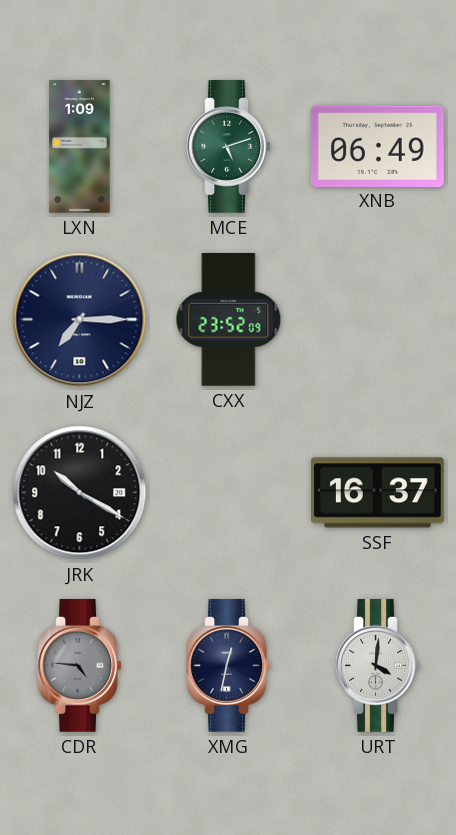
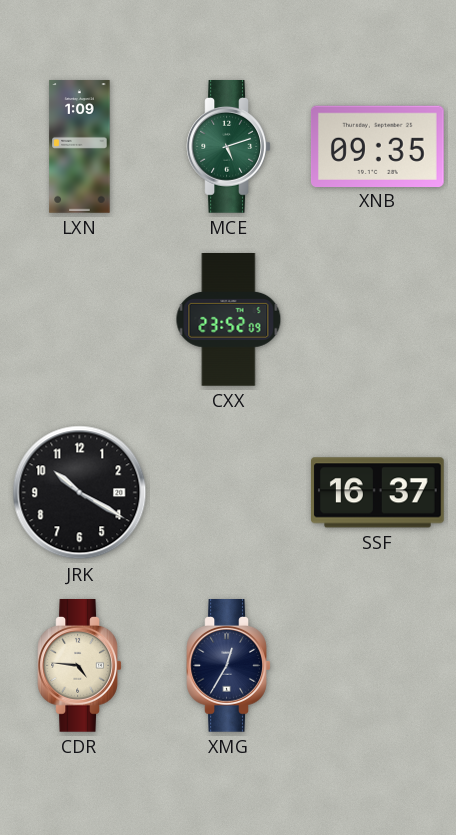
XNB: 06:49 -> 09:35 (378, 146)
NJZ: 7:15 -> none (80, 320)
CDR dial: grey -> cream (80, 666)
XMG: 12:32 -> 12:35 (229, 666)
URT: 4:01 -> none (378, 666)
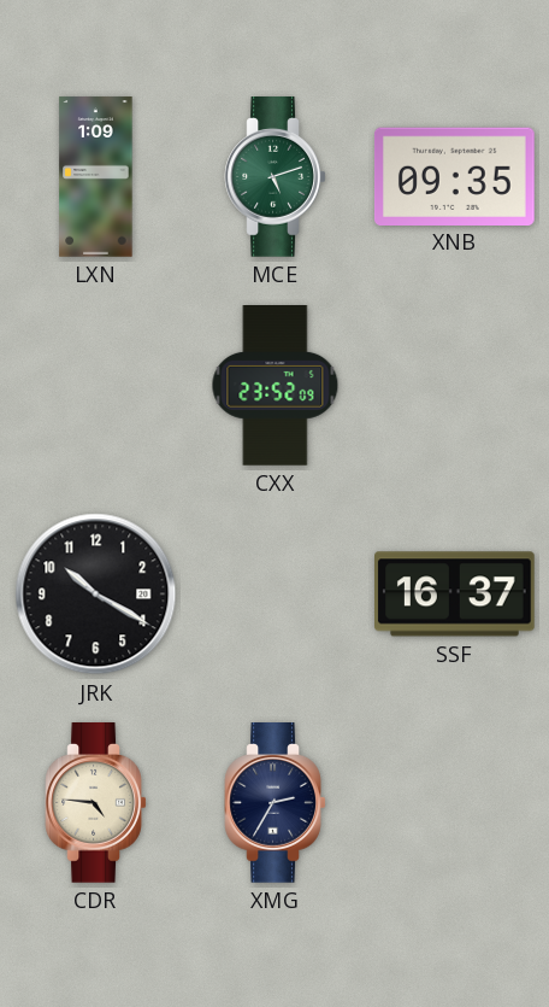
XMG: 12:35 -> 2:35 (276, 803)
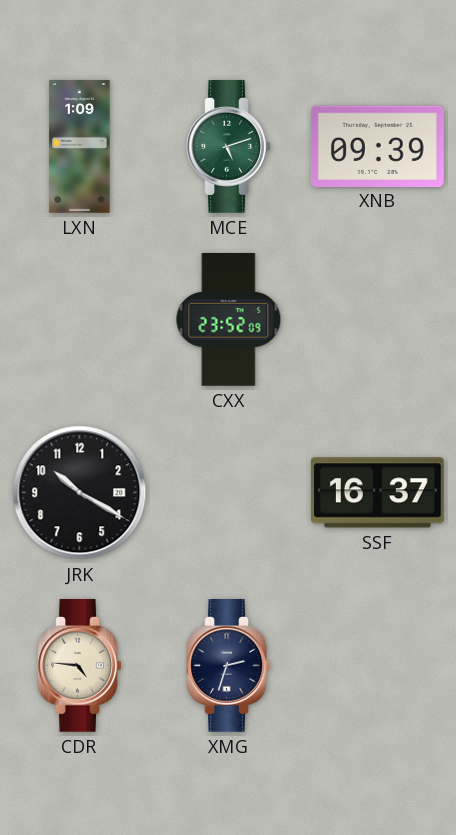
XNB: 09:35 -> 09:39 (378, 146)
XMG: 2:35 -> 2:33 (229, 666)
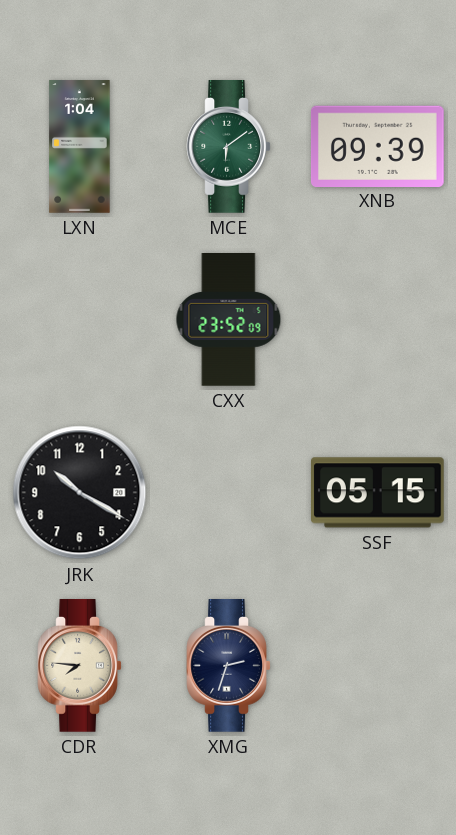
LXN: 1:09 -> 1:04 (80, 147)
MCE: 5:12 -> 6:09 (229, 147)
SSF: 16:37 -> 05:15 (378, 493)
CDR: 4:46 -> 7:46 (80, 666)
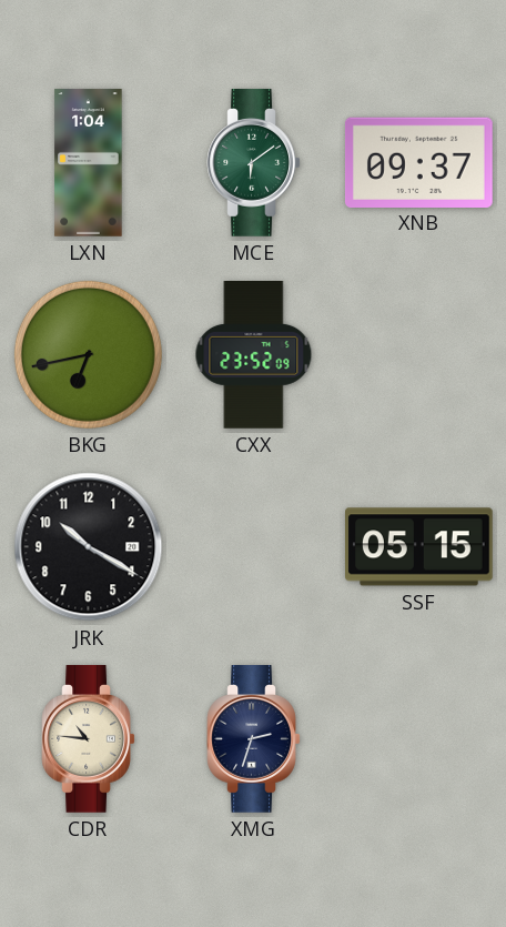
XNB: 09:39 -> 09:37 (419, 162)
BKG: none -> 6:43 (88, 354)
CDR: 7:46 -> 10:46 (89, 739)
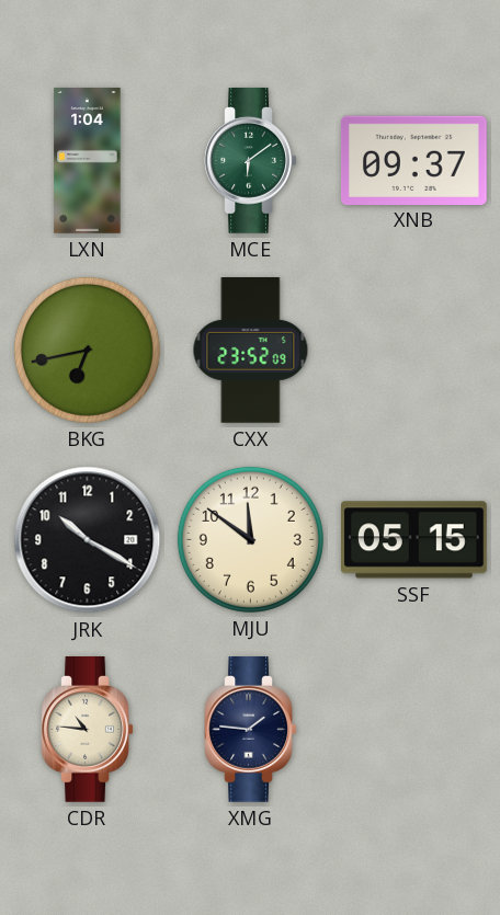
MJU: none -> 11:51 (250, 539)
XMG: 2:33 -> 1:46 (251, 730)
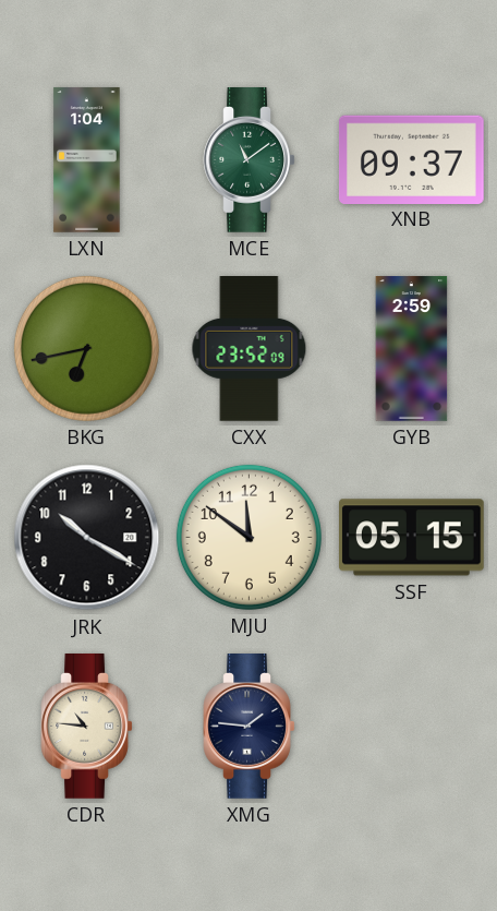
MCE: 6:09 -> 11:09 (250, 160)
GYB: none -> 2:59 (412, 349)
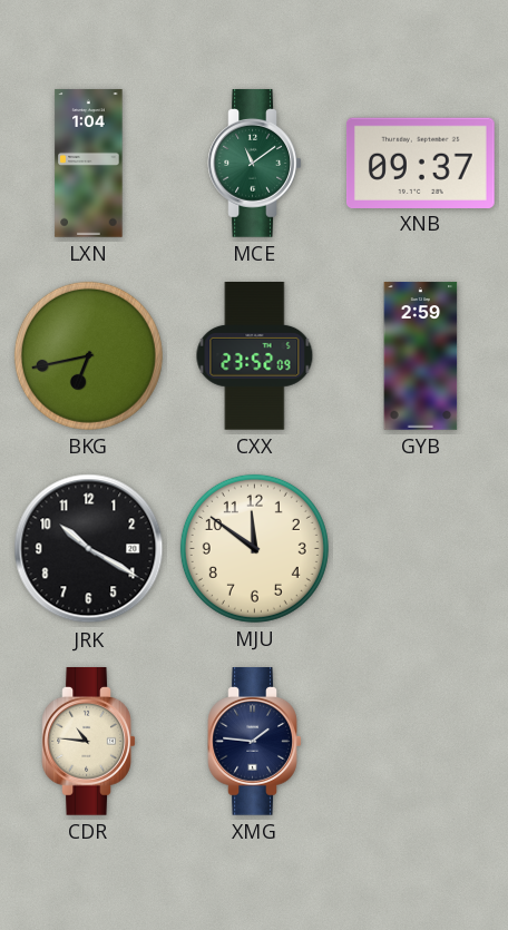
SSF: 05:15 -> none (412, 538)
